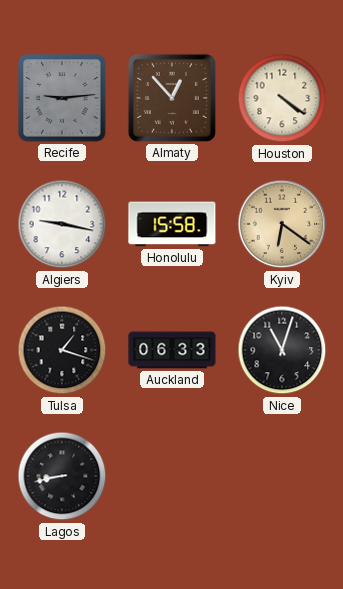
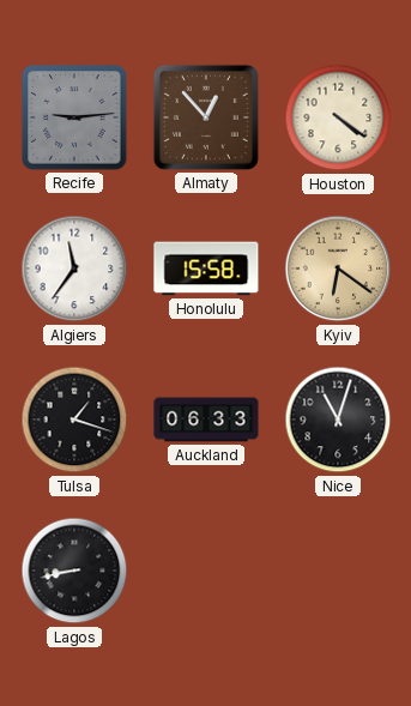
Algiers: 9:17 -> 11:36 (74, 268)
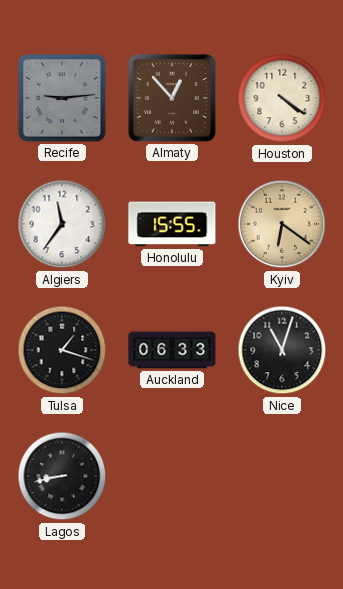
Honolulu: 15:58 -> 15:55 (172, 224)
